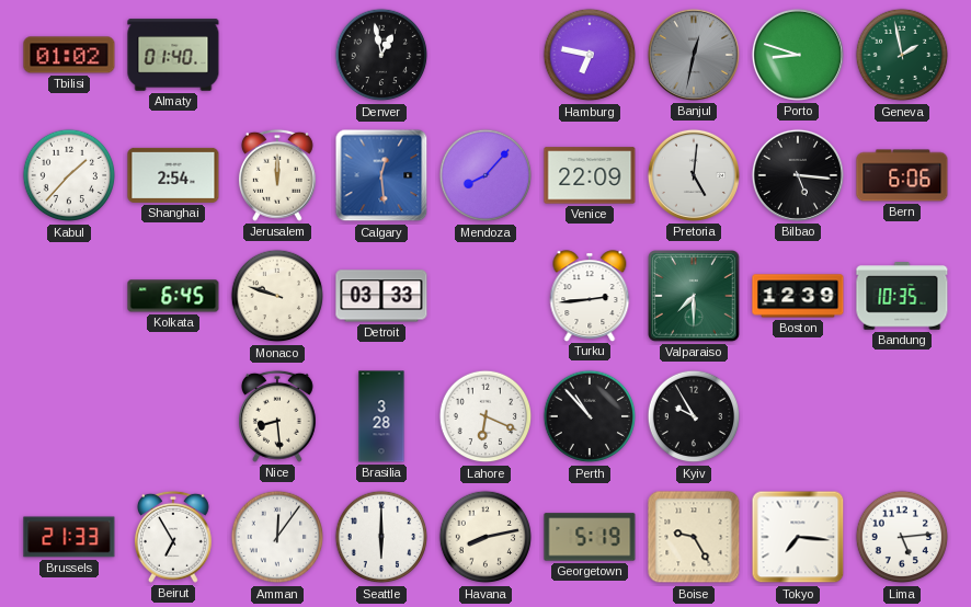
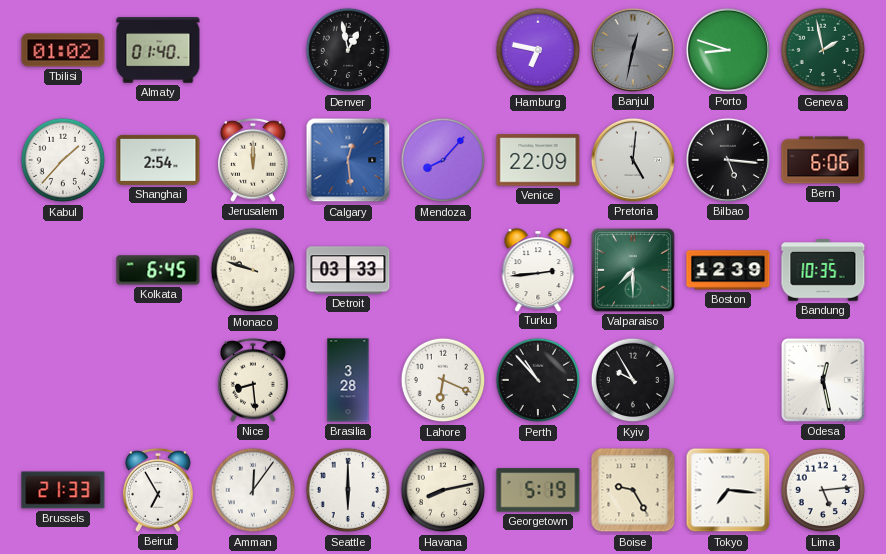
Odesa: none -> 12:28 (824, 381)
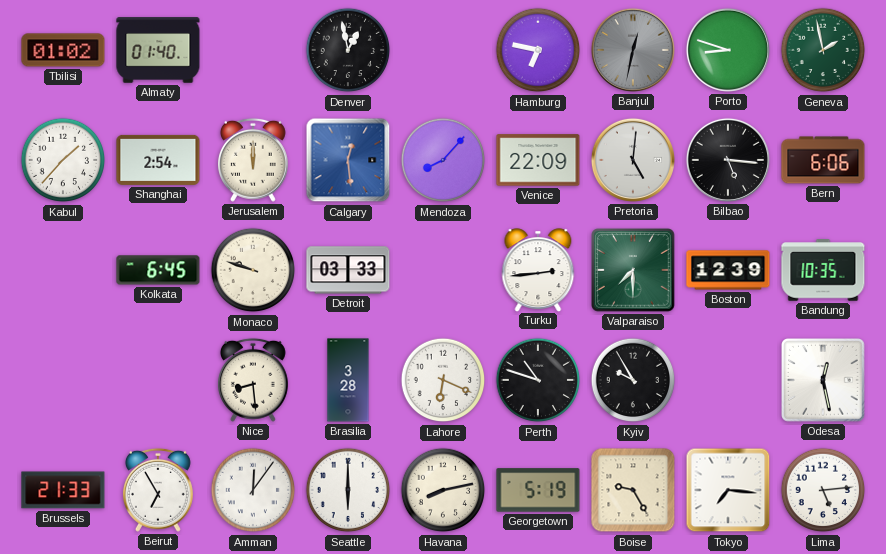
Perth: 10:53 -> 10:48 (538, 380)
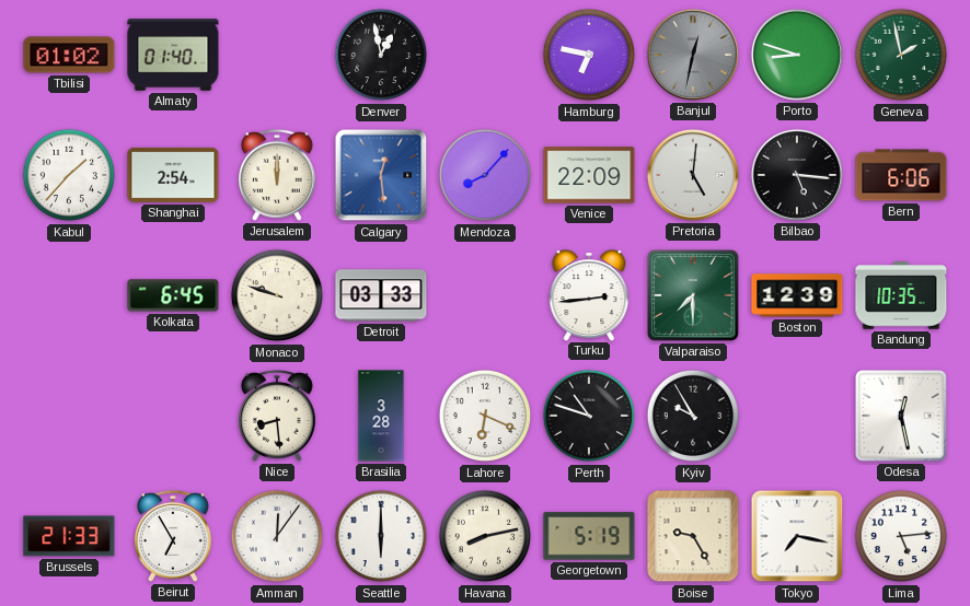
Tokyo: 7:16 -> 7:17 (797, 536)
